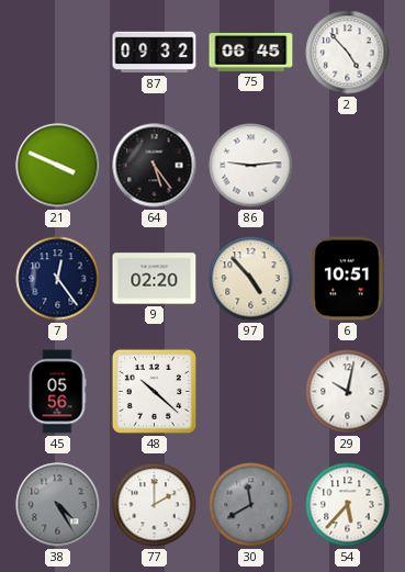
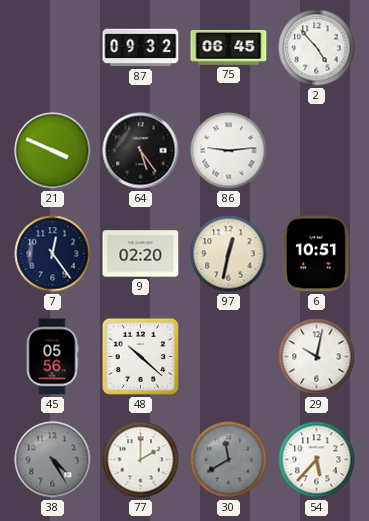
97: 4:53 -> 12:32 (229, 254)
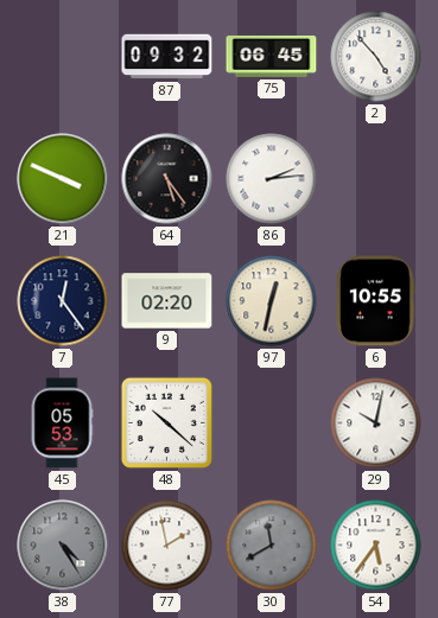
86: 9:14 -> 2:14 (272, 179)
6: 10:51 -> 10:55 (375, 301)
45: 05:56 -> 05:53 (62, 423)
77: 2:00 -> 1:58 (167, 546)
54: 5:37 -> 5:36 (376, 546)
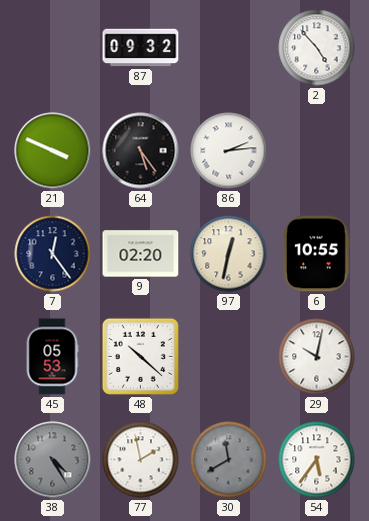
75: 06:45 -> none (272, 56)
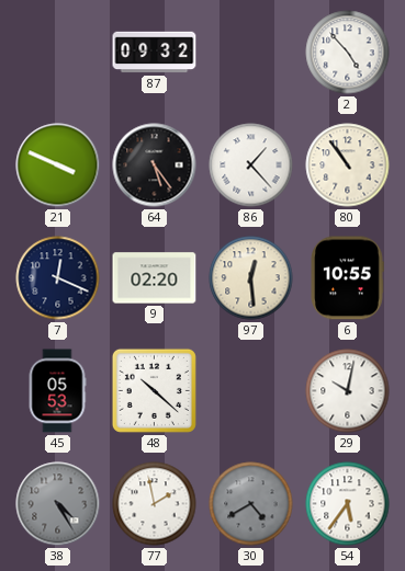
86: 2:14 -> 1:23 (251, 165)
80: none -> 10:54 (348, 165)
7: 12:24 -> 12:19 (58, 278)
97: 12:32 -> 12:29 (251, 278)
30: 11:40 -> 4:40 (251, 504)
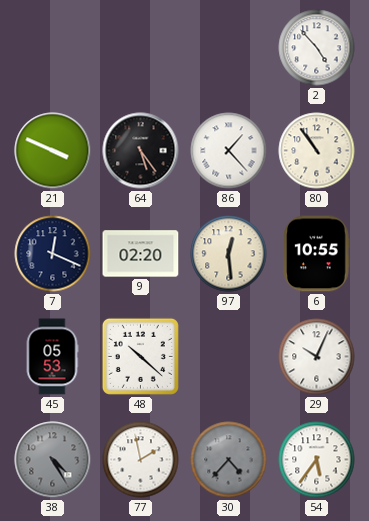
87: 09:32 -> none (155, 53)
29: 10:02 -> 10:04 (317, 357)
30: 4:40 -> 4:37 (229, 460)
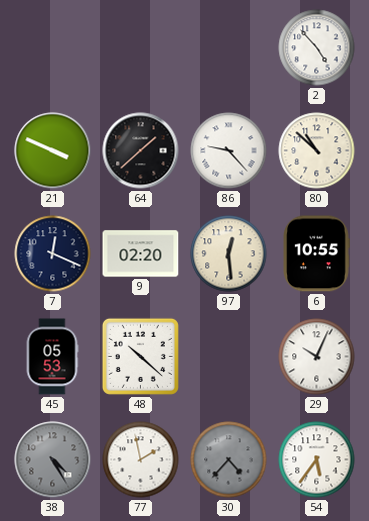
64: 5:24 -> 1:38 (141, 151)
86: 1:23 -> 9:23 (229, 151)
80: 10:54 -> 10:52 (317, 151)
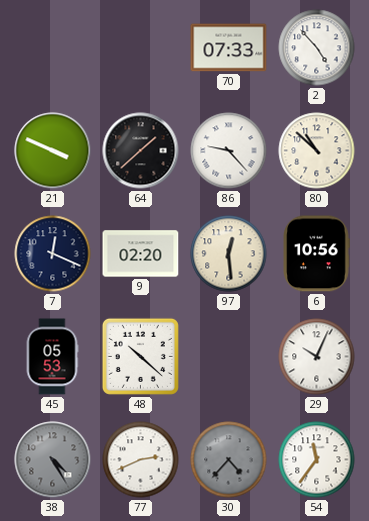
70: none -> 07:33 (229, 48)
6: 10:55 -> 10:56 (316, 254)
77: 1:58 -> 2:41 (141, 460)
54: 5:36 -> 11:36 (317, 460)
